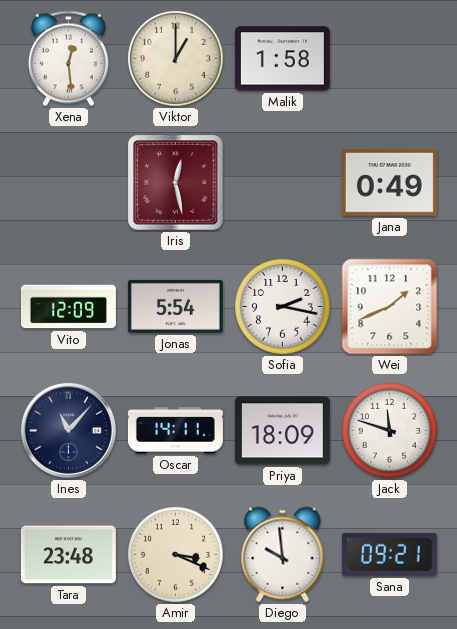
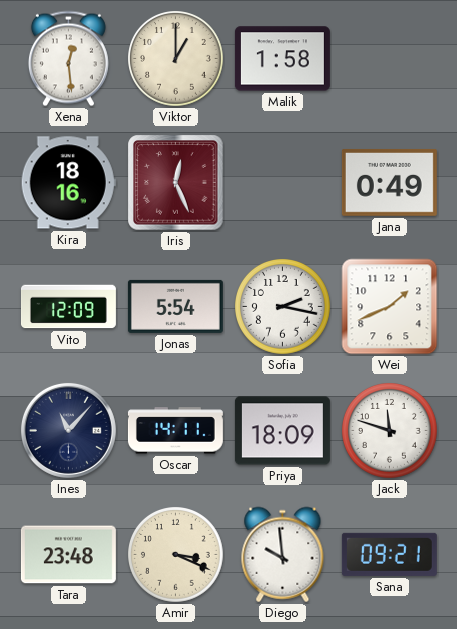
Kira: none -> 18:16 (68, 183)
Iris: 12:28 -> 12:26 (176, 183)
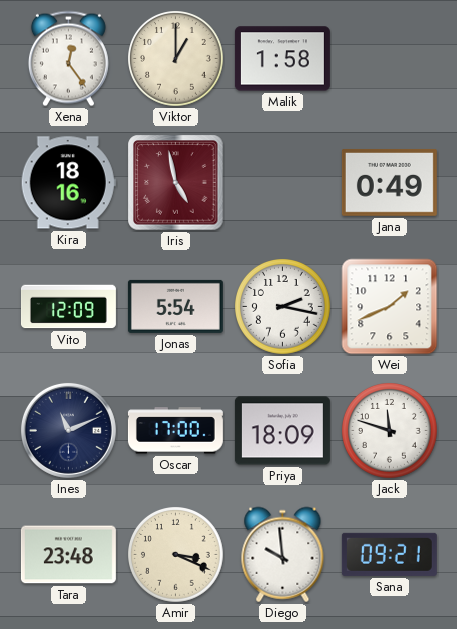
Xena: 12:29 -> 12:24 (68, 59)
Iris: 12:26 -> 4:58 (176, 183)
Ines: 11:07 -> 11:11 (68, 430)
Oscar: 14:11 -> 17:00 (175, 431)
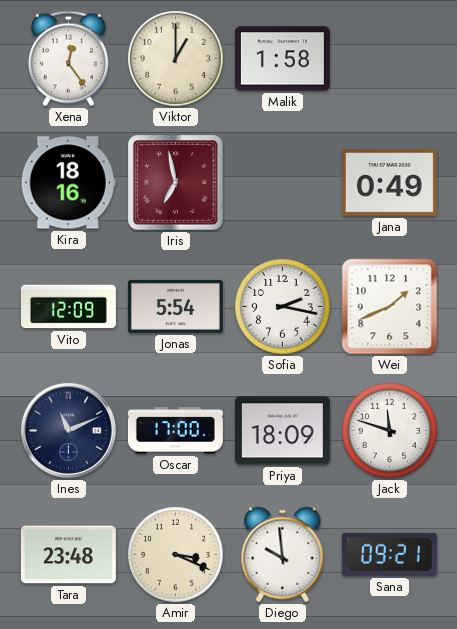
Iris: 4:58 -> 6:58 (176, 183)
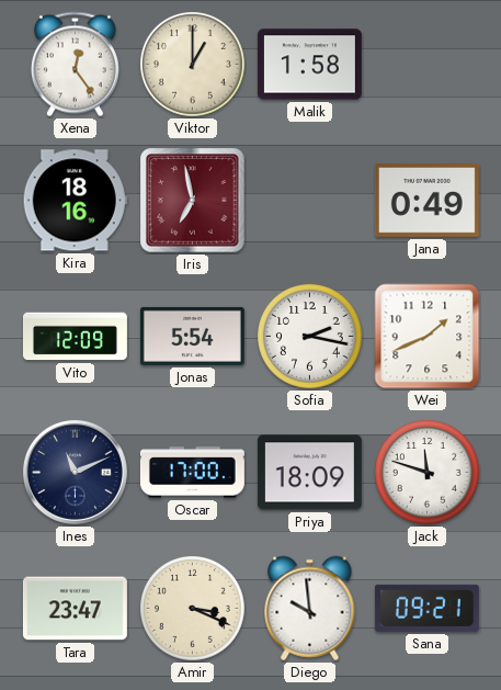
Tara: 23:48 -> 23:47 (75, 609)
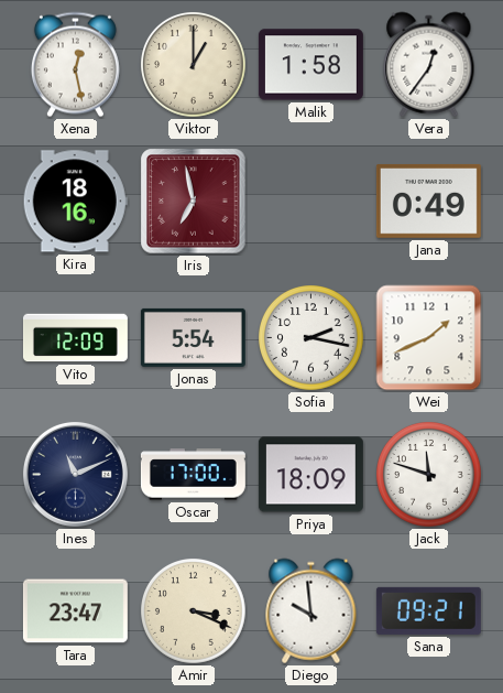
Xena: 12:24 -> 12:28 (75, 65)
Vera: none -> 12:36 (429, 65)
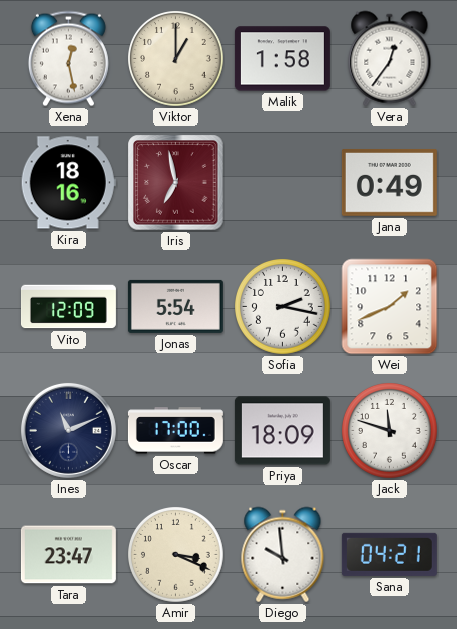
Sana: 09:21 -> 04:21 (389, 554)
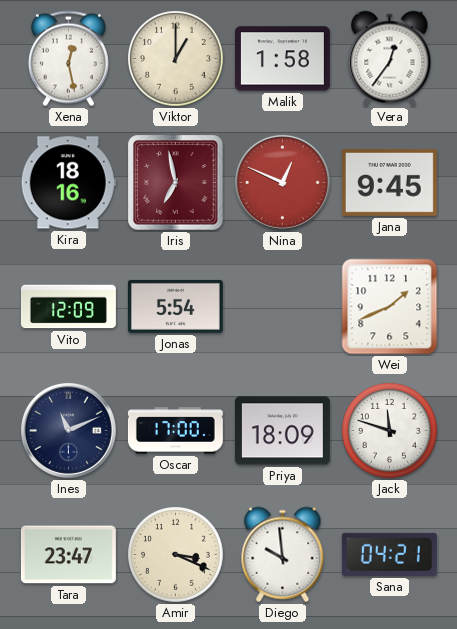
Nina: none -> 12:49 (282, 182)
Jana: 0:49 -> 9:45 (389, 182)
Sofia: 2:17 -> none (283, 307)
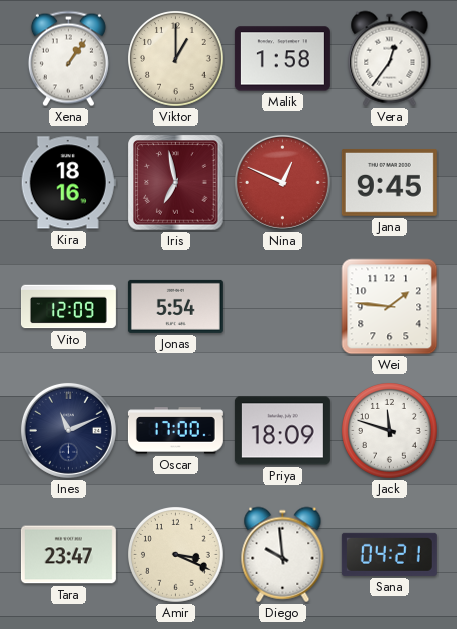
Xena: 12:28 -> 1:06 (68, 59)
Wei: 1:41 -> 1:46 (390, 307)
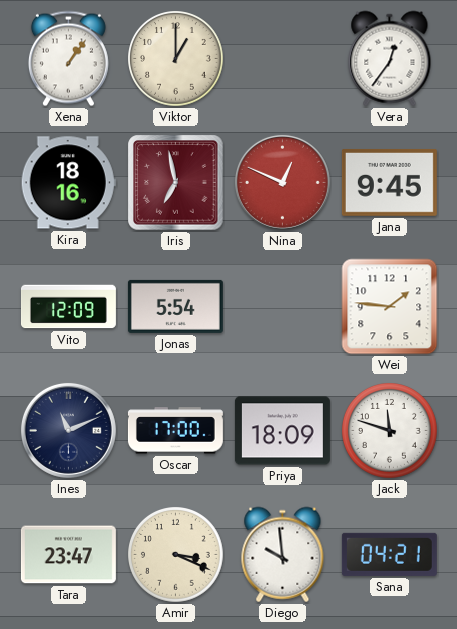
Malik: 1:58 -> none (282, 59)
